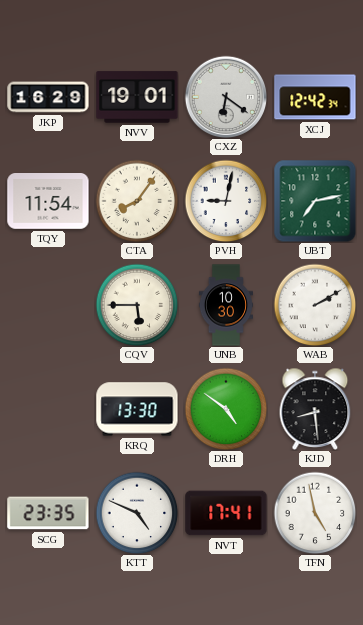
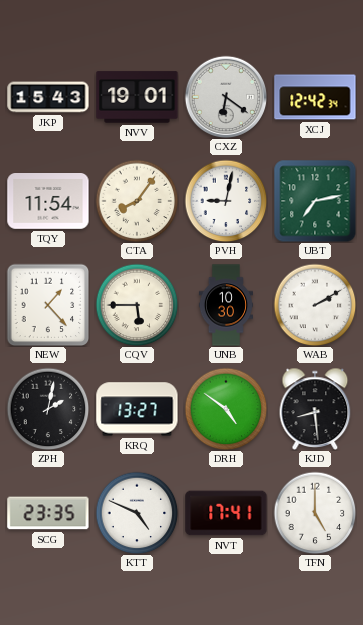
JKP: 16:29 -> 15:43 (48, 97)
NEW: none -> 1:23 (48, 305)
ZPH: none -> 2:02 (48, 409)
KRQ: 13:30 -> 13:27 (137, 409)
TFN: 4:58 -> 5:00 (315, 513)
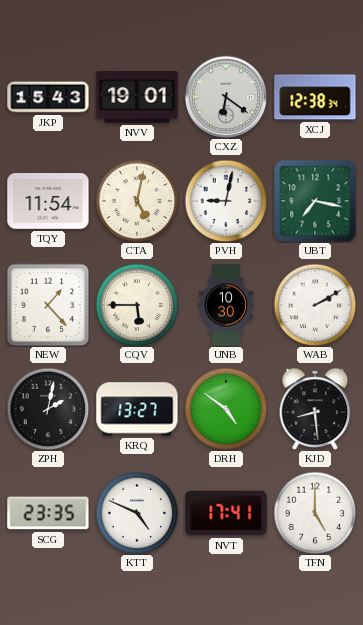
XCJ: 12:42 -> 12:38 (315, 97)
CTA: 8:06 -> 5:02 (137, 201)
UBT: 7:13 -> 7:17 (315, 201)
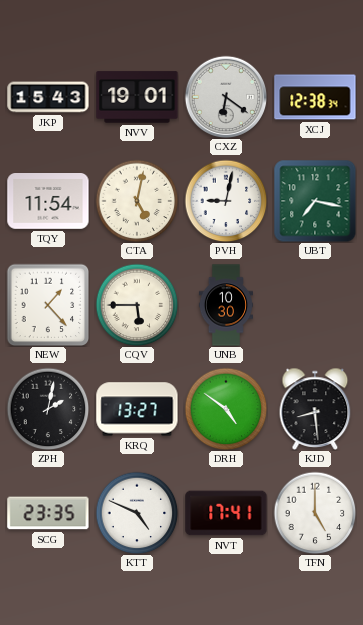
WAB: 2:10 -> none (315, 305)
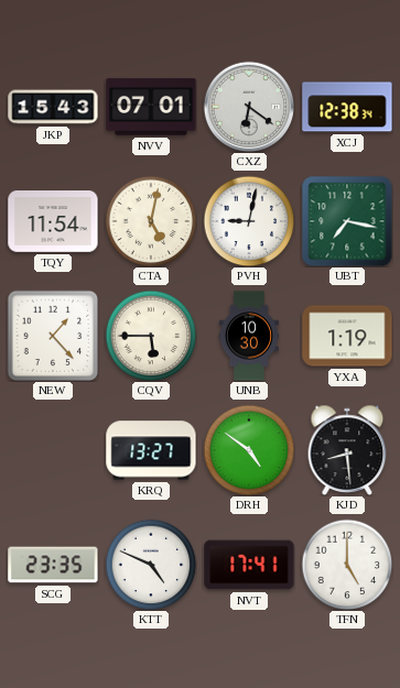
NVV: 19:01 -> 07:01 (151, 107)
YXA: none -> 1:19 (347, 336)
ZPH: 2:02 -> none (48, 409)
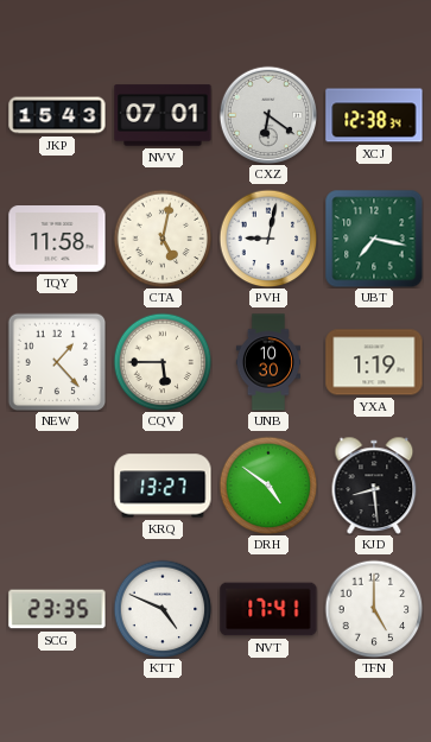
TQY: 11:54 -> 11:58 (57, 240)
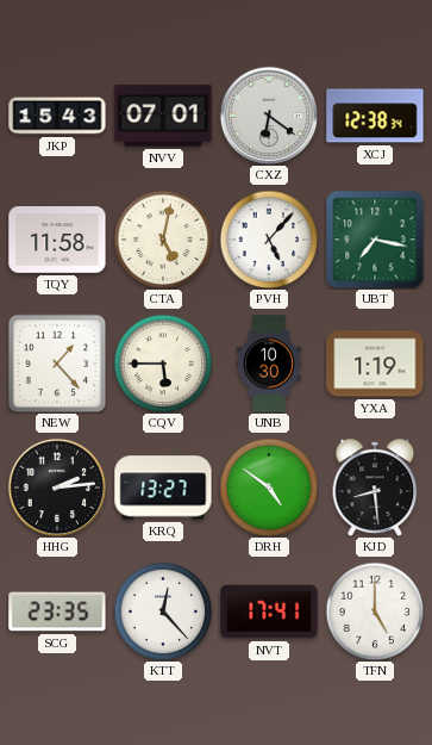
PVH: 9:02 -> 5:07 (269, 240)
HHG: none -> 2:14 (57, 488)
KTT: 4:49 -> 12:23 (163, 611)
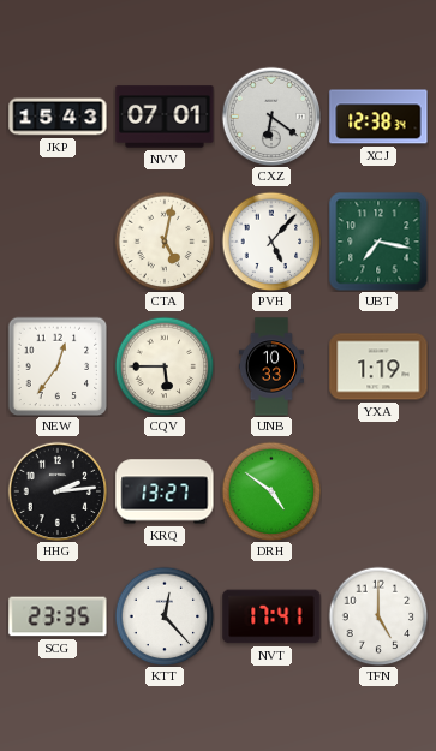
TQY: 11:58 -> none (57, 241)
NEW: 1:23 -> 12:36 (58, 366)
UNB: 10:30 -> 10:33 (270, 366)
KJD: 8:29 -> none (375, 488)
